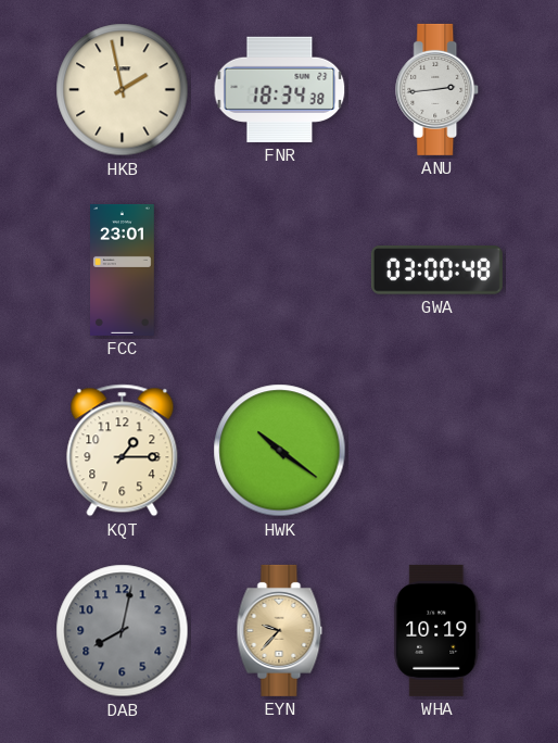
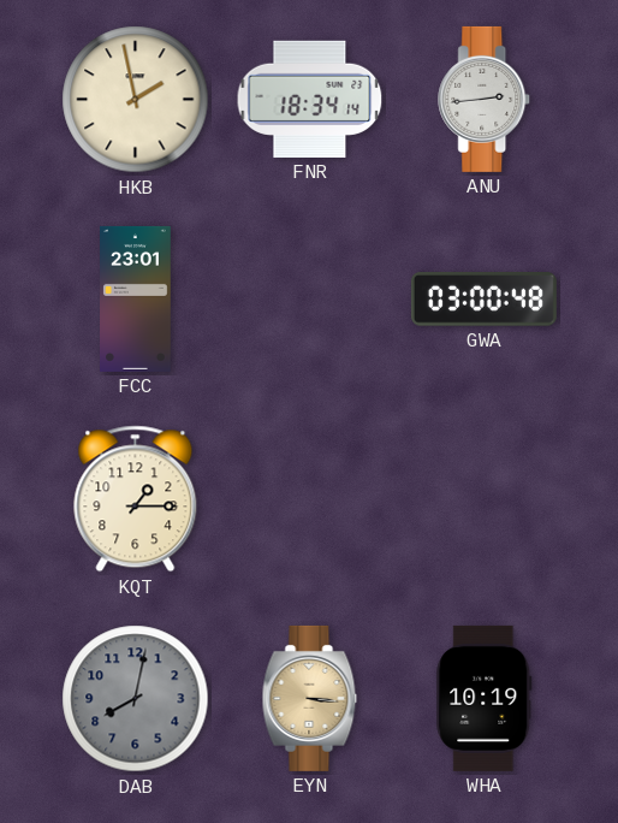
FNR: 18:34:38 -> 18:34:14 (310, 99)
HWK: 10:21 -> none (280, 451)
EYN: 9:37 -> 3:16 (310, 698)
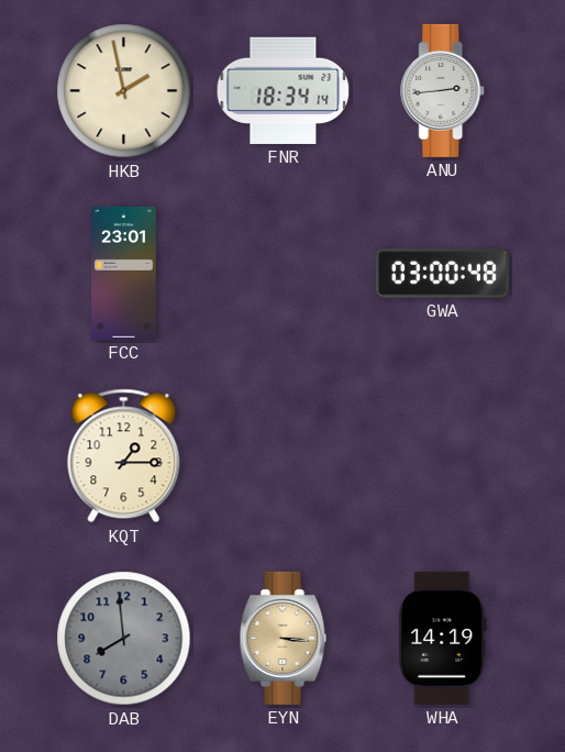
DAB: 8:02 -> 7:59 (124, 639)
WHA: 10:19 -> 14:19 (443, 638)
